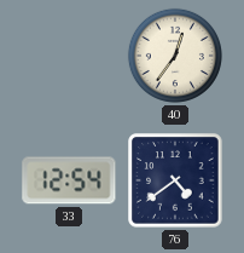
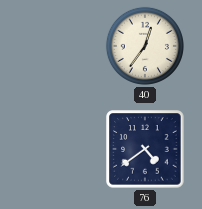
33: 12:54 -> none (69, 180)
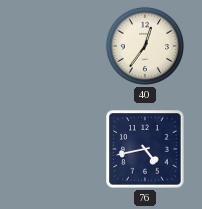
76: 4:39 -> 4:43 (145, 149)
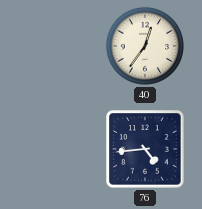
76: 4:43 -> 4:44 (145, 149)
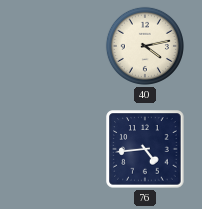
40: 12:36 -> 4:13 (145, 46)
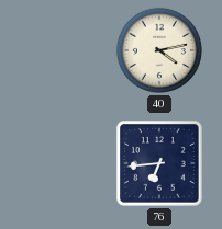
76: 4:44 -> 6:44 (159, 163)
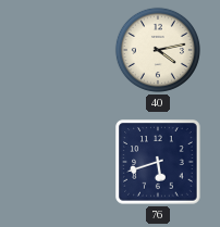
76: 6:44 -> 5:42 (158, 162)
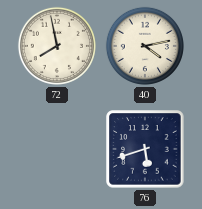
72: none -> 7:58 (57, 46)
